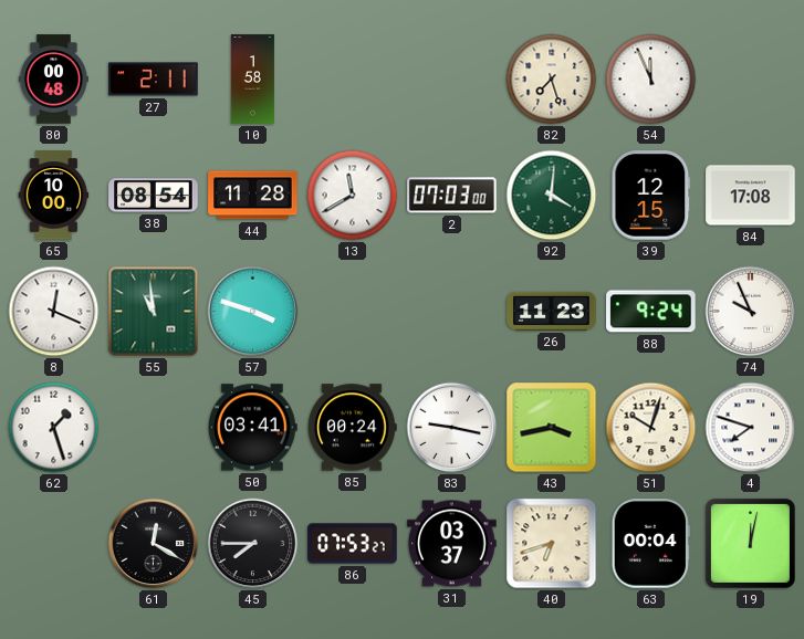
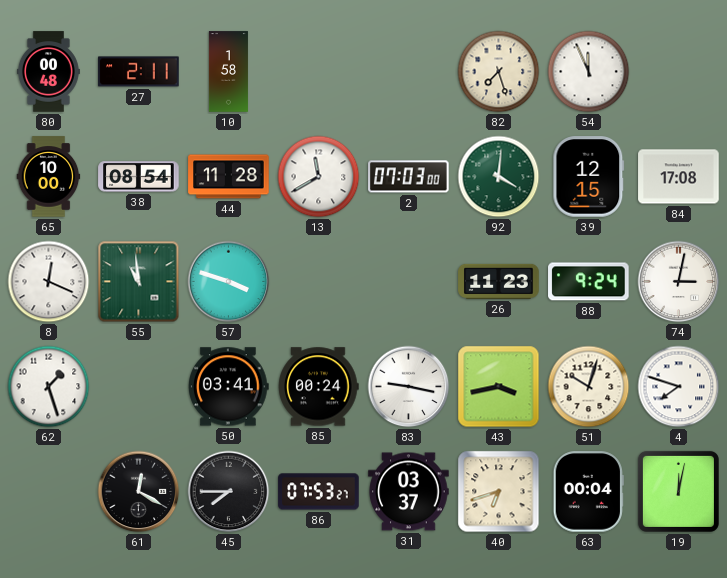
74: 9:56 -> 3:02 (679, 282)
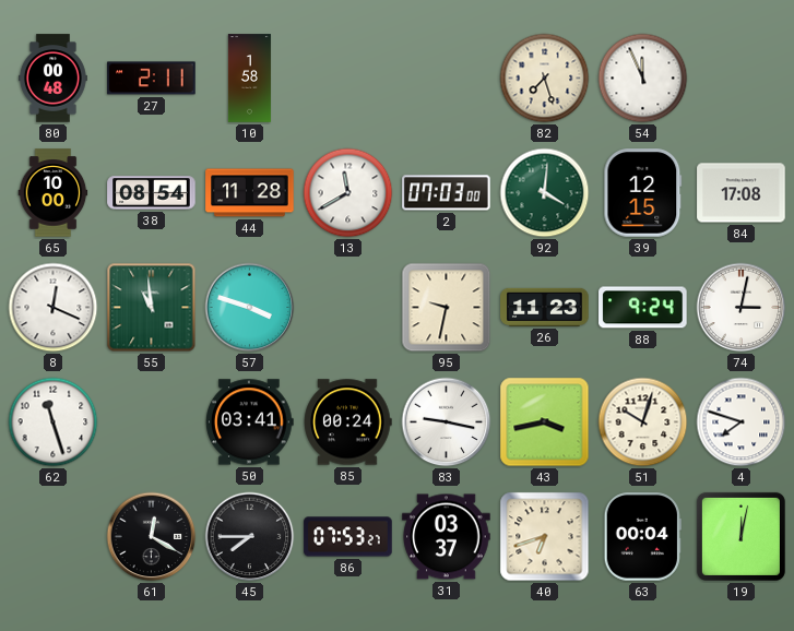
95: none -> 9:32 (447, 308)
62: 1:27 -> 11:27 (54, 422)
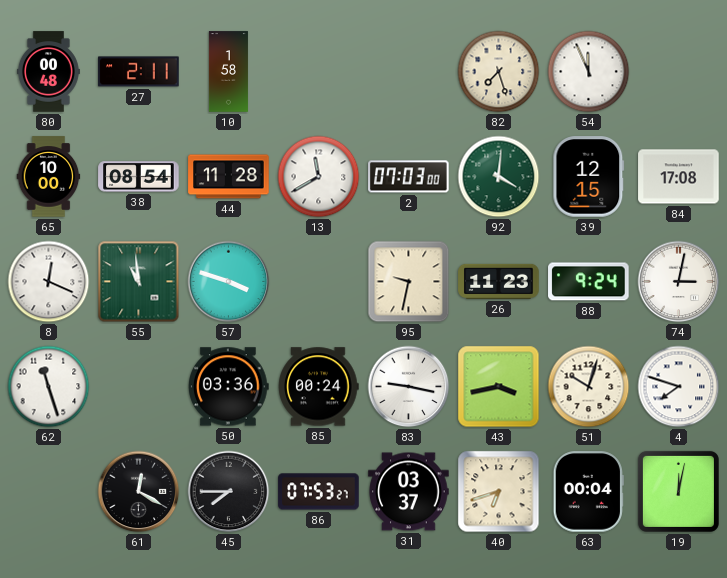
50: 03:41 -> 03:36 (229, 387)
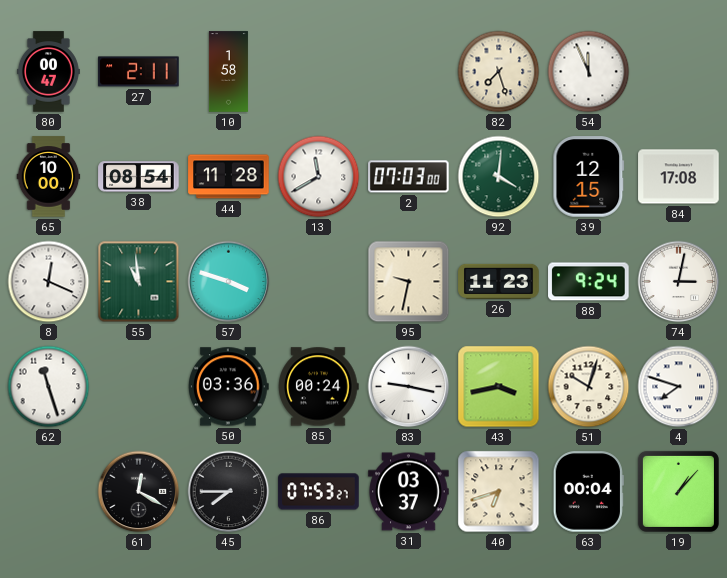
80: 00:48 -> 00:47 (48, 72)
19: 12:02 -> 1:07 (678, 491)
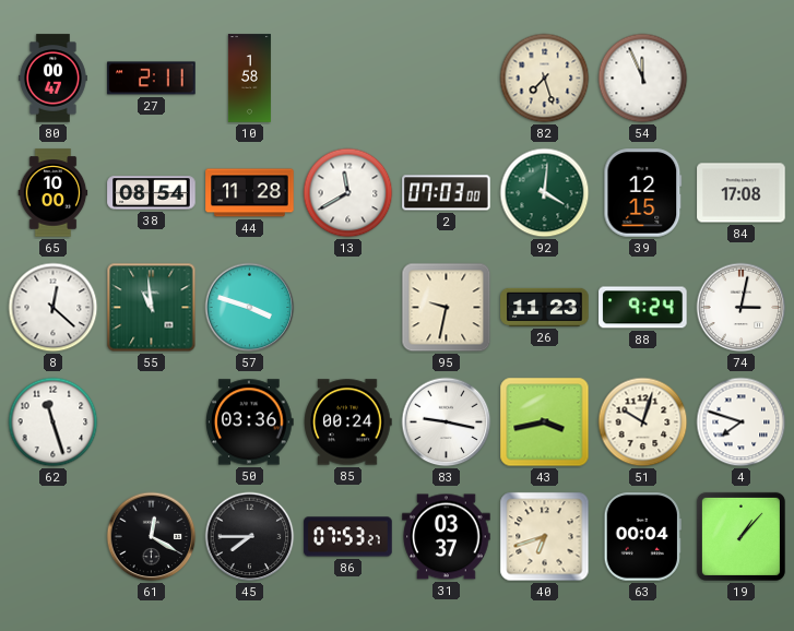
8: 12:19 -> 12:22 (54, 308)
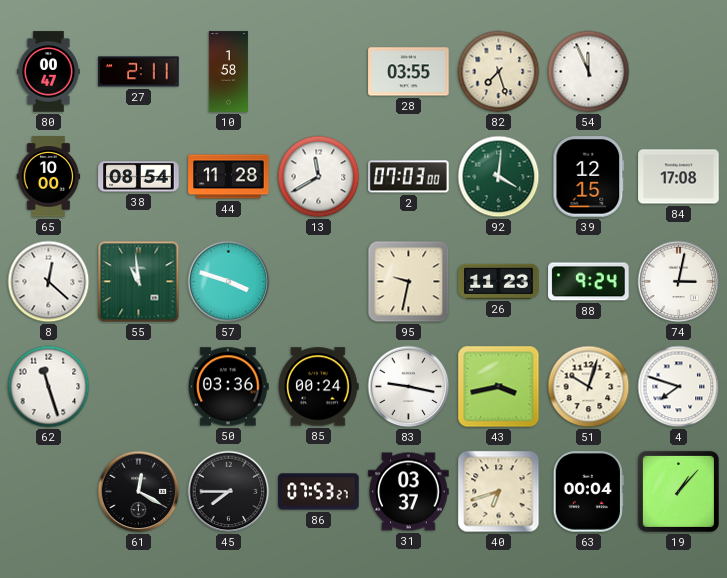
28: none -> 03:55 (409, 72)
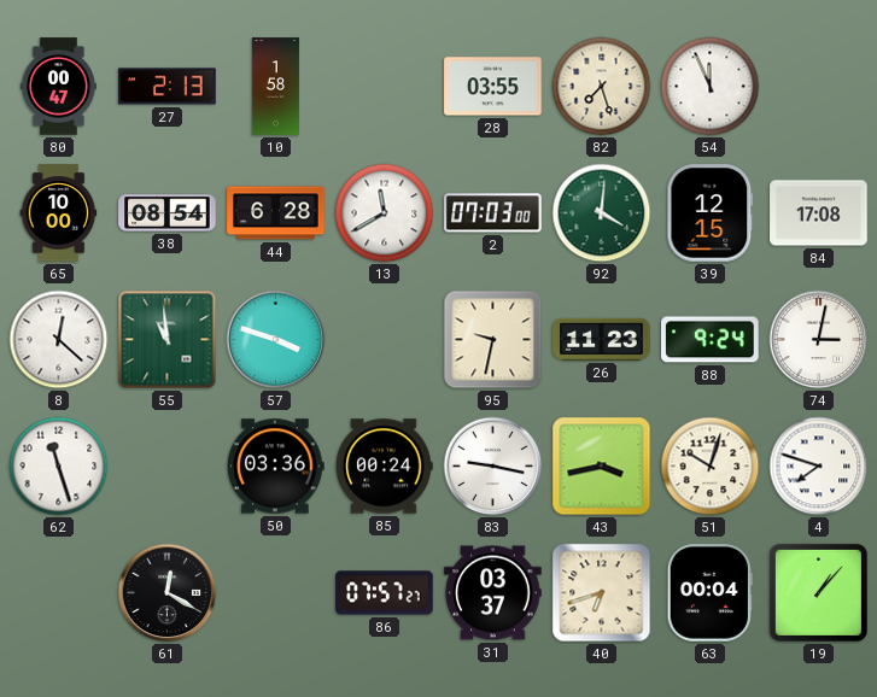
27: 2:11 -> 2:13 (168, 87)
44: 11:28 -> 6:28 (276, 213)
45: 7:45 -> none (229, 492)
86: 07:53 -> 07:57 (385, 593)
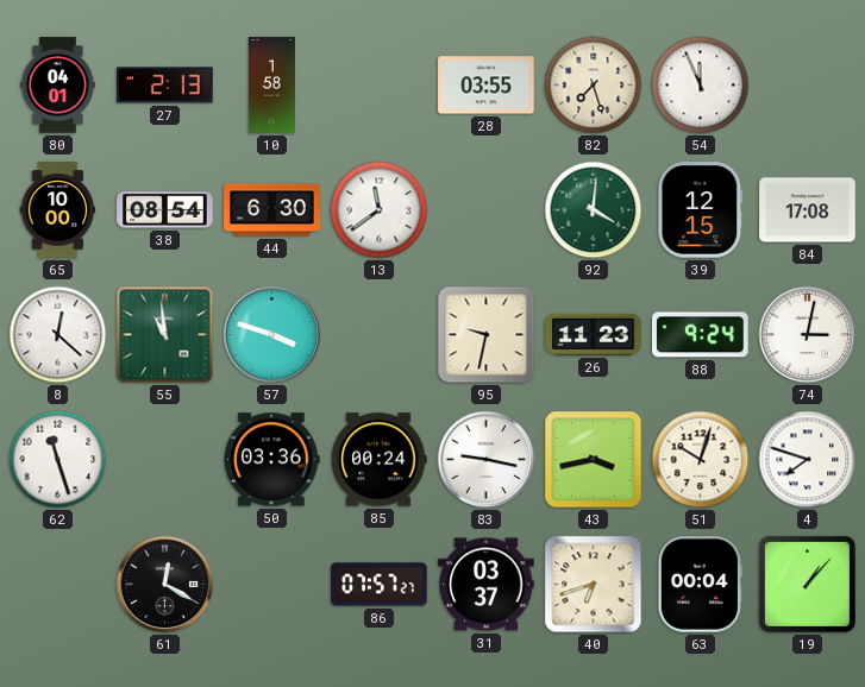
80: 00:47 -> 04:01 (57, 86)
44: 6:28 -> 6:30 (272, 210)
13: 11:40 -> 11:39 (380, 210)
2: 07:03 -> none (493, 213)
